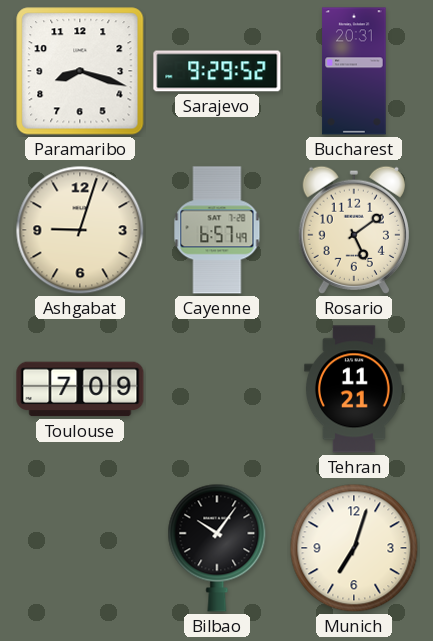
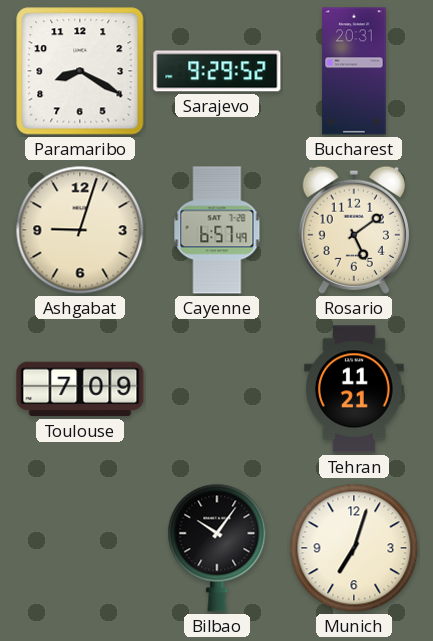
Paramaribo: 8:18 -> 8:20 (80, 71)
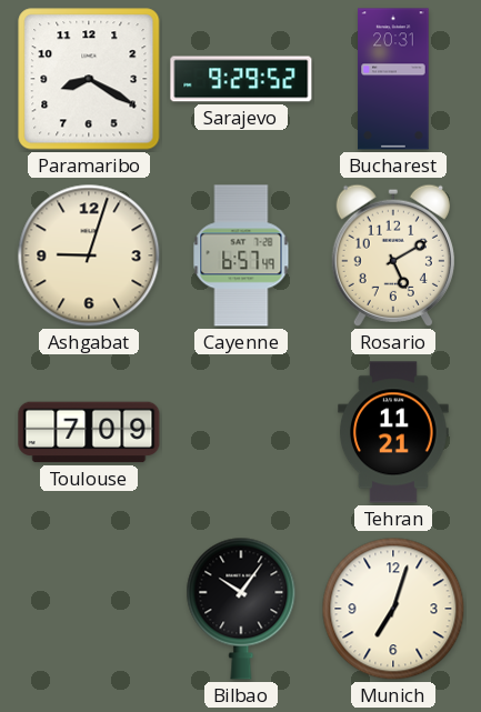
Rosario: 5:09 -> 5:10 (393, 255)
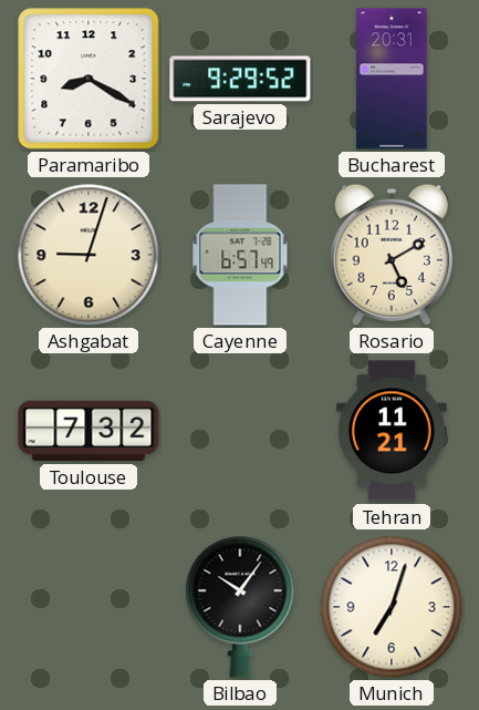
Toulouse: 7:09 -> 7:32 (88, 431)
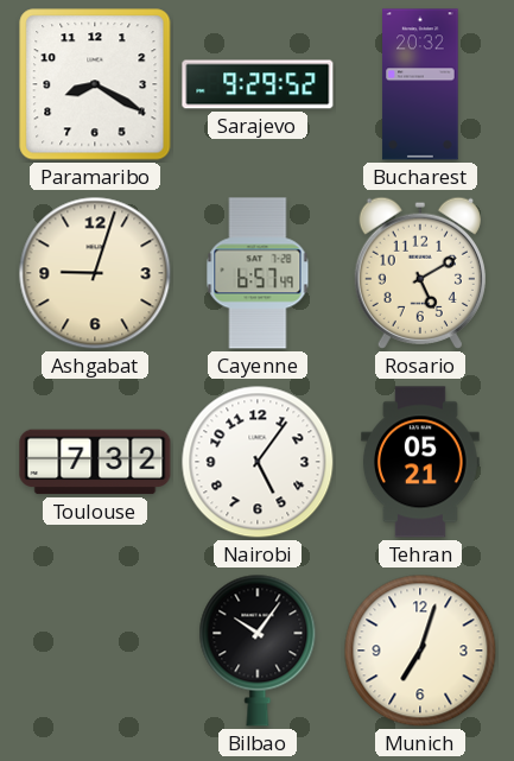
Bucharest: 20:31 -> 20:32 (420, 84)
Nairobi: none -> 5:06 (258, 462)
Tehran: 11:21 -> 05:21 (421, 462)
